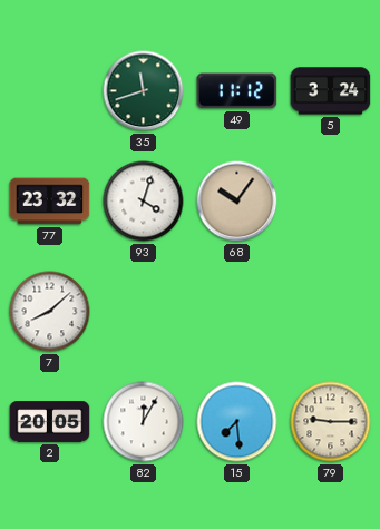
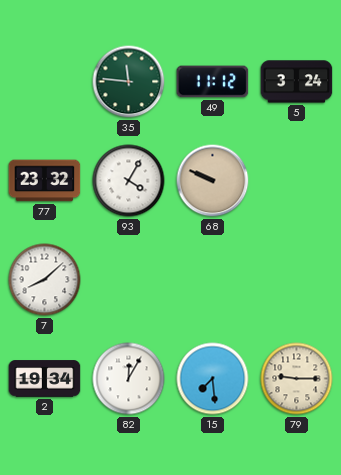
35: 11:42 -> 11:46 (129, 82)
93: 4:03 -> 4:05 (129, 181)
68: 10:06 -> 9:49 (213, 181)
2: 20:05 -> 19:34 (45, 379)
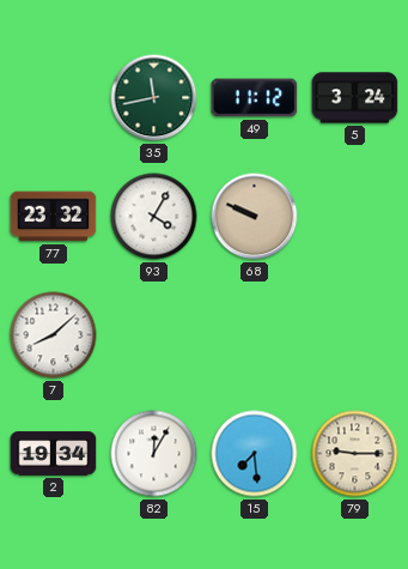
35: 11:46 -> 11:43 (154, 98)
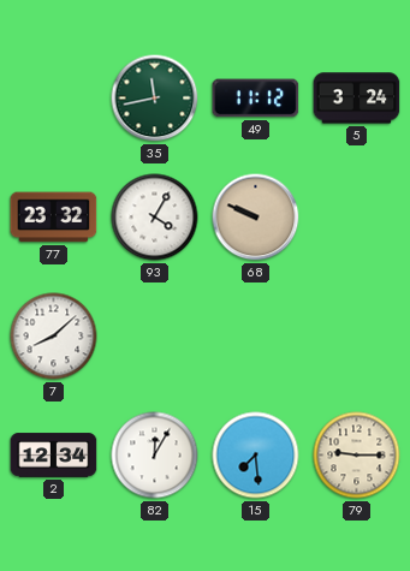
2: 19:34 -> 12:34 (54, 456)
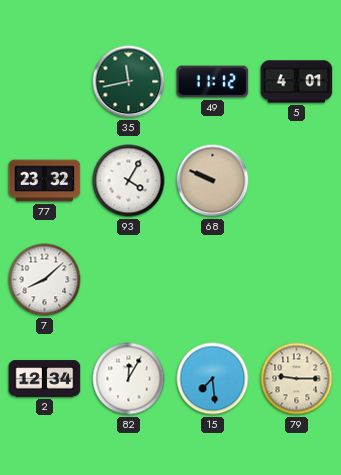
5: 3:24 -> 4:01 (297, 82)
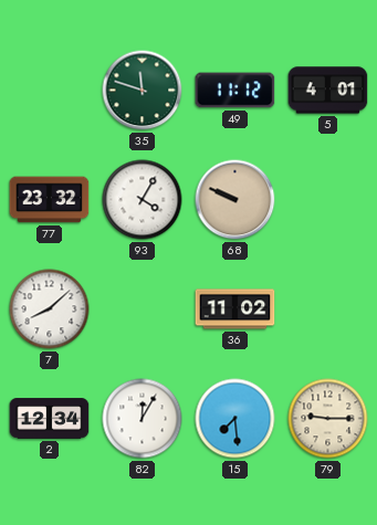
35: 11:43 -> 11:48 (143, 91)
36: none -> 11:02 (235, 309)
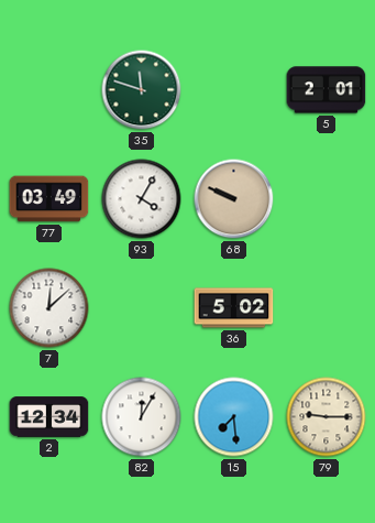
49: 11:12 -> none (235, 91)
5: 4:01 -> 2:01 (327, 90)
77: 23:32 -> 03:49 (49, 199)
7: 8:08 -> 12:08 (49, 308)
36: 11:02 -> 5:02 (234, 308)
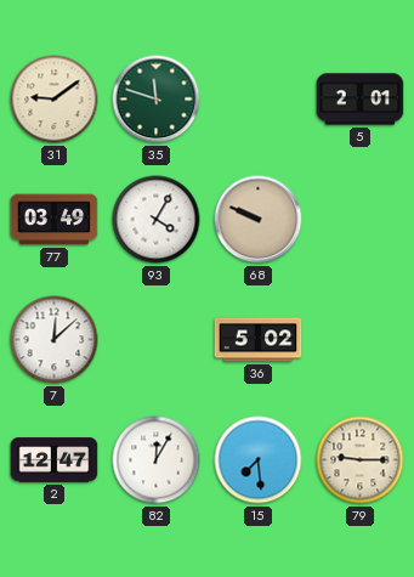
31: none -> 9:09 (55, 100)
2: 12:34 -> 12:47 (55, 460)
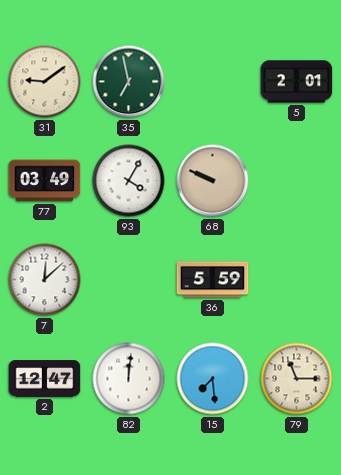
35: 11:48 -> 6:58 (129, 82)
36: 5:02 -> 5:59 (213, 280)
82: 12:05 -> 12:01 (129, 379)
79: 9:15 -> 11:15 (297, 379)
